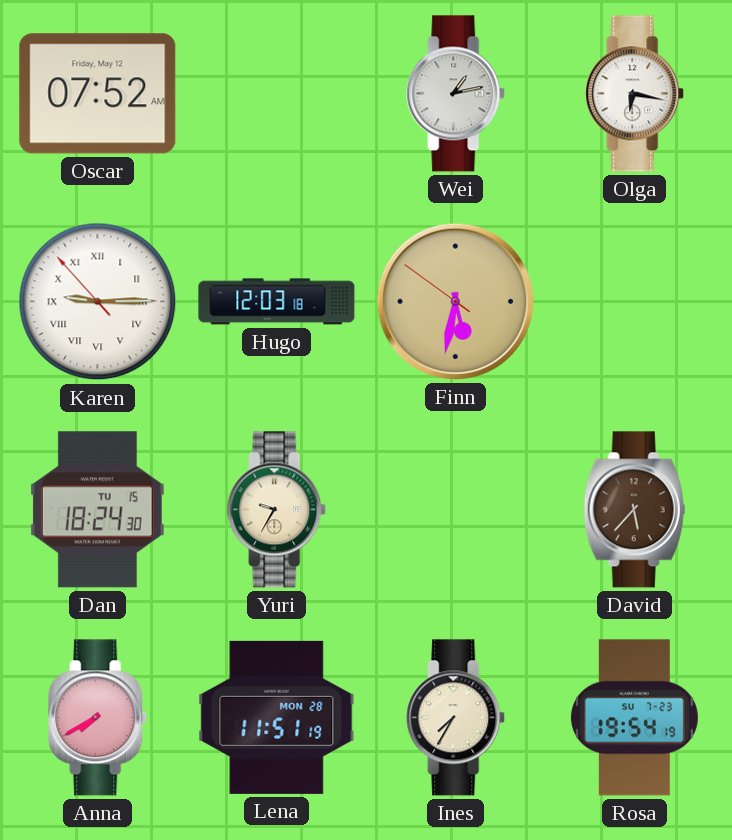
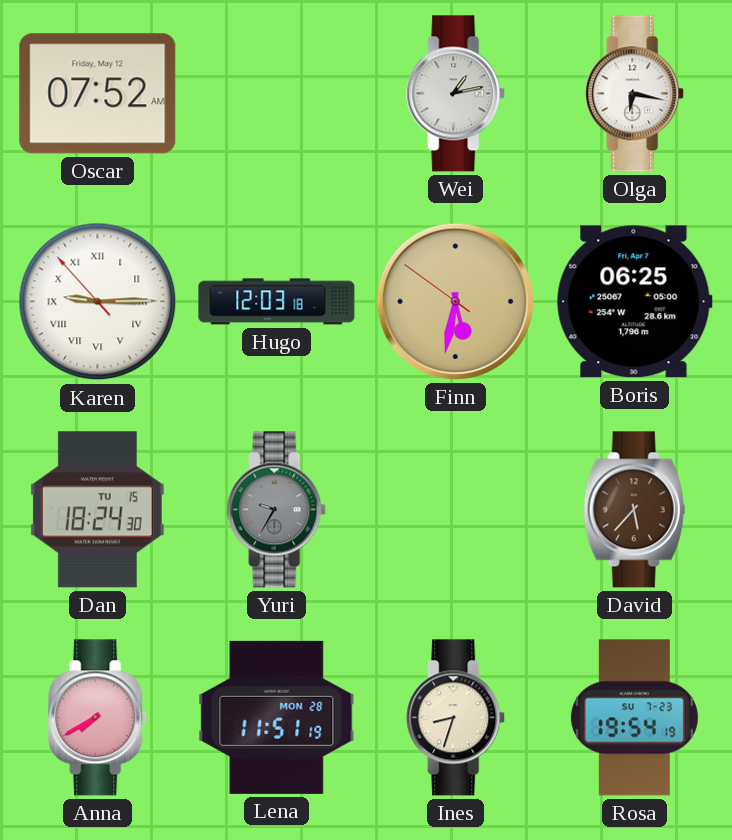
Boris: none -> 06:25 (634, 302)
Yuri dial: cream -> grey (277, 510)
Ines: 7:35 -> 8:33 (456, 718)
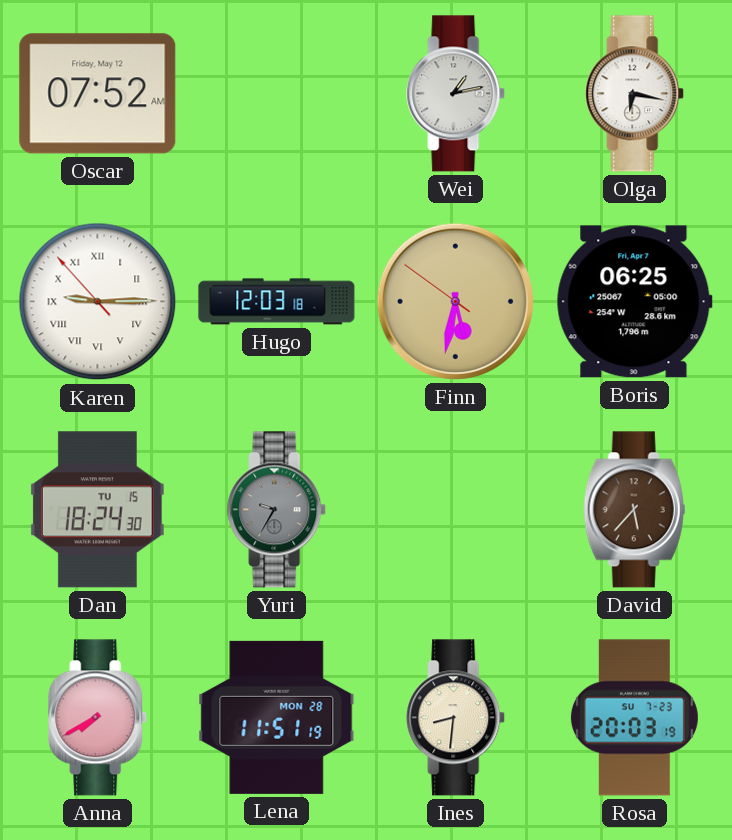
Ines: 8:33 -> 8:31 (456, 718)
Rosa: 19:54 -> 20:03 (634, 718)
